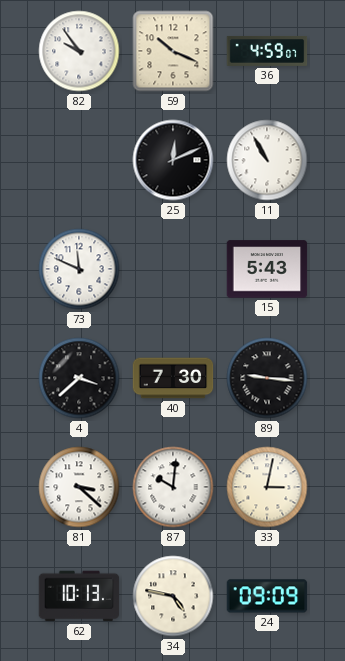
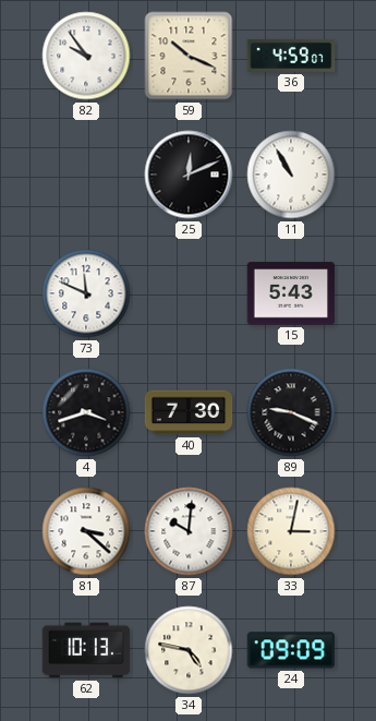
4: 3:38 -> 3:42 (86, 412)
89: 9:16 -> 9:19 (291, 412)
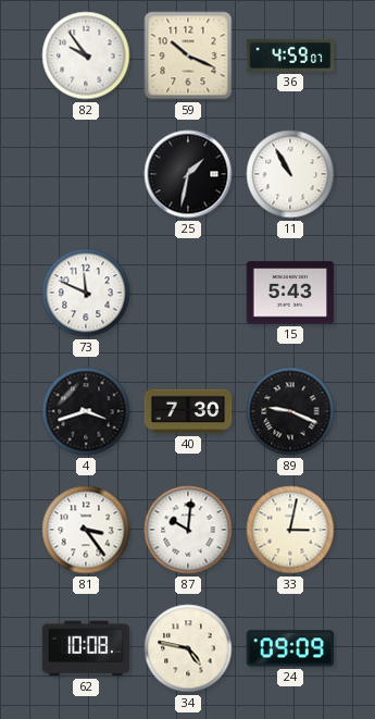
25: 12:11 -> 1:32 (188, 174)
81: 3:22 -> 3:24 (86, 530)
62: 10:13 -> 10:08 (86, 648)
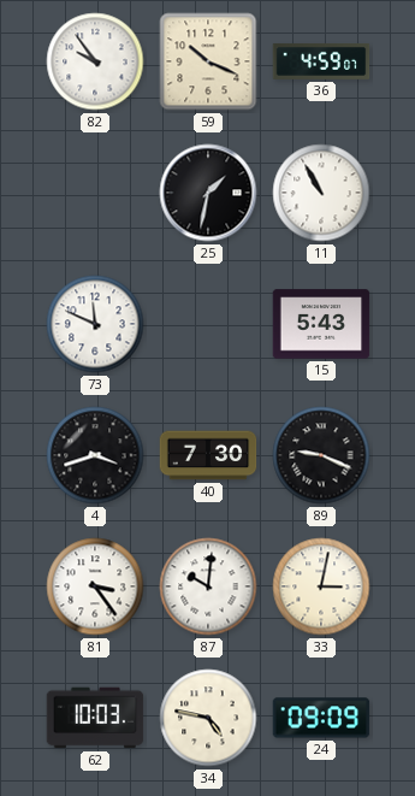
62: 10:08 -> 10:03 (95, 718)
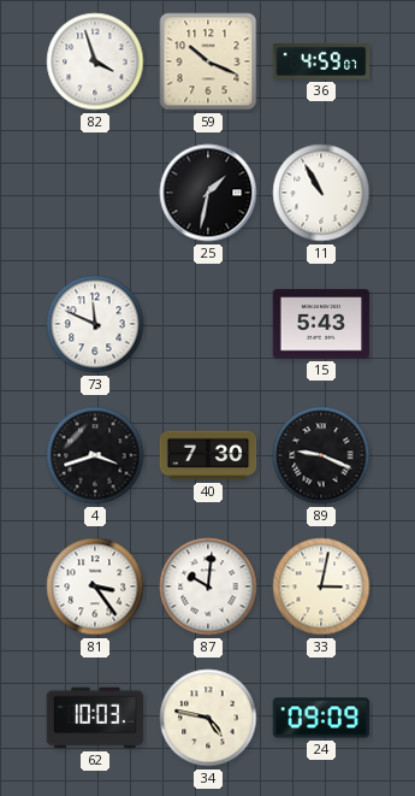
82: 9:54 -> 3:57 (95, 61)
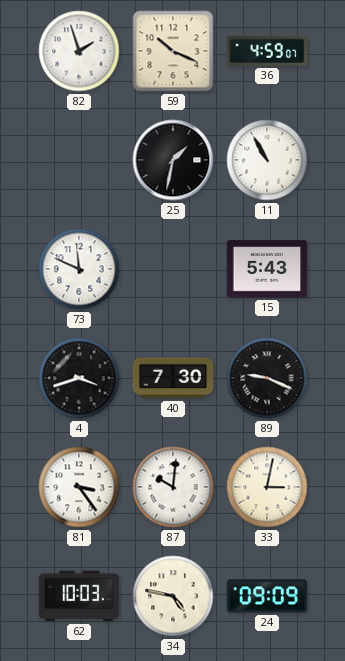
82: 3:57 -> 1:57 (79, 51)
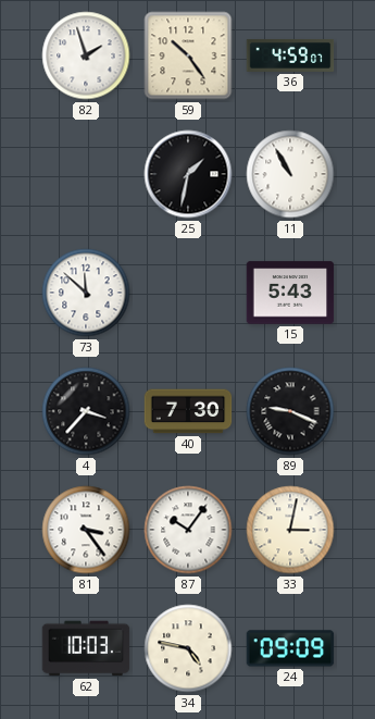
59: 10:19 -> 10:24 (188, 55)
73: 11:49 -> 11:52 (86, 293)
4: 3:42 -> 3:37 (86, 411)
87: 10:01 -> 10:06 (188, 530)
